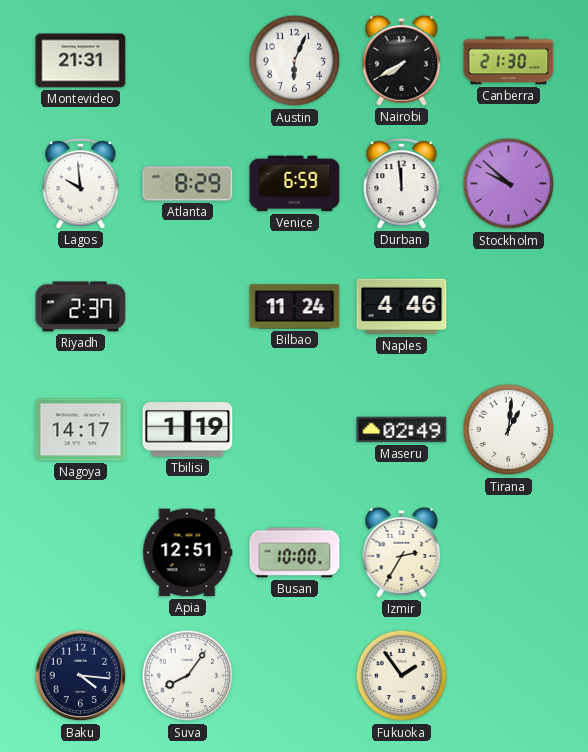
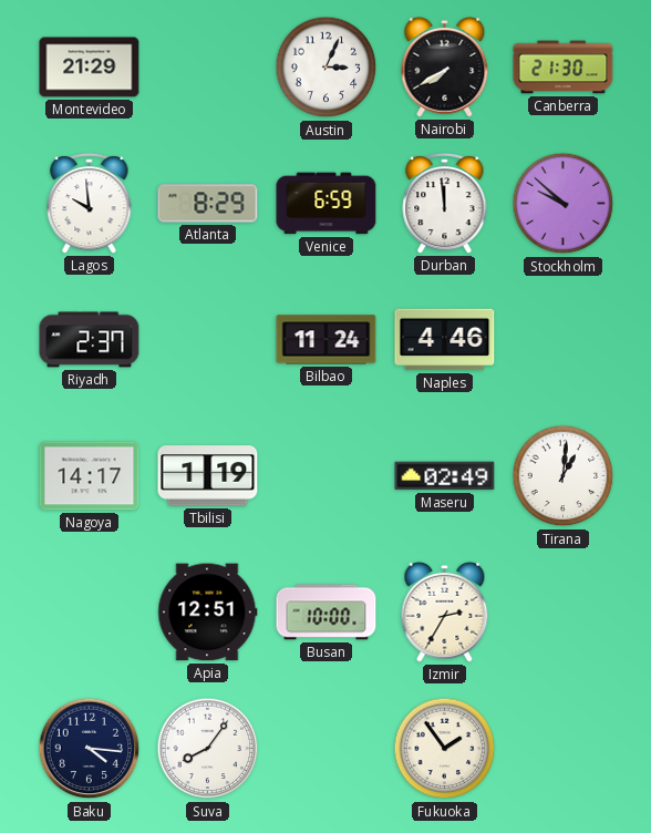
Montevideo: 21:31 -> 21:29 (90, 68)
Austin: 6:04 -> 3:04 (327, 68)
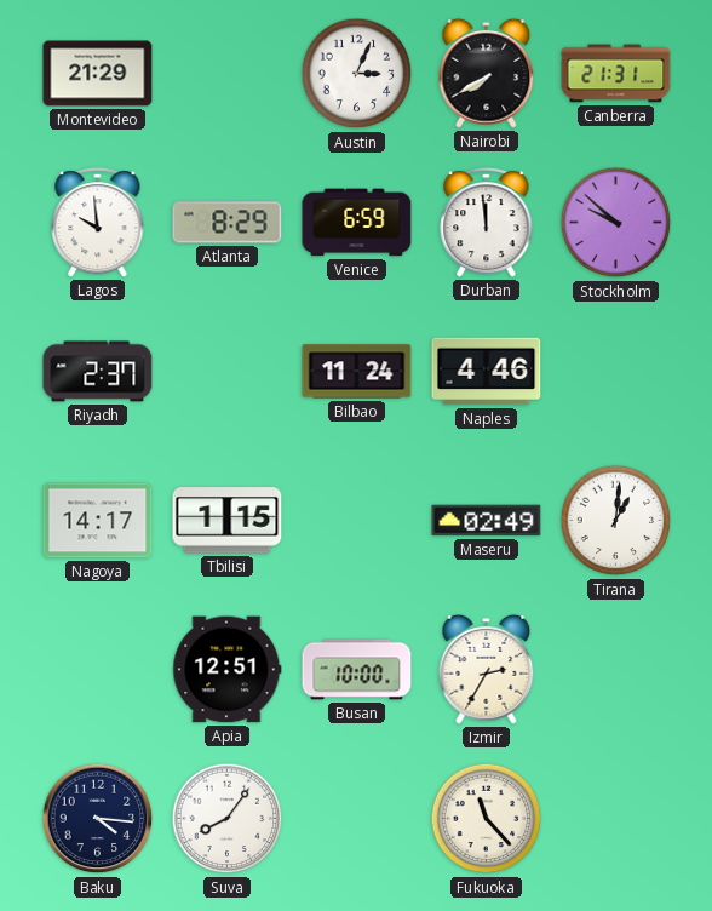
Canberra: 21:30 -> 21:31 (616, 74)
Tbilisi: 1:19 -> 1:15 (228, 521)
Fukuoka: 1:54 -> 11:23 (487, 819)
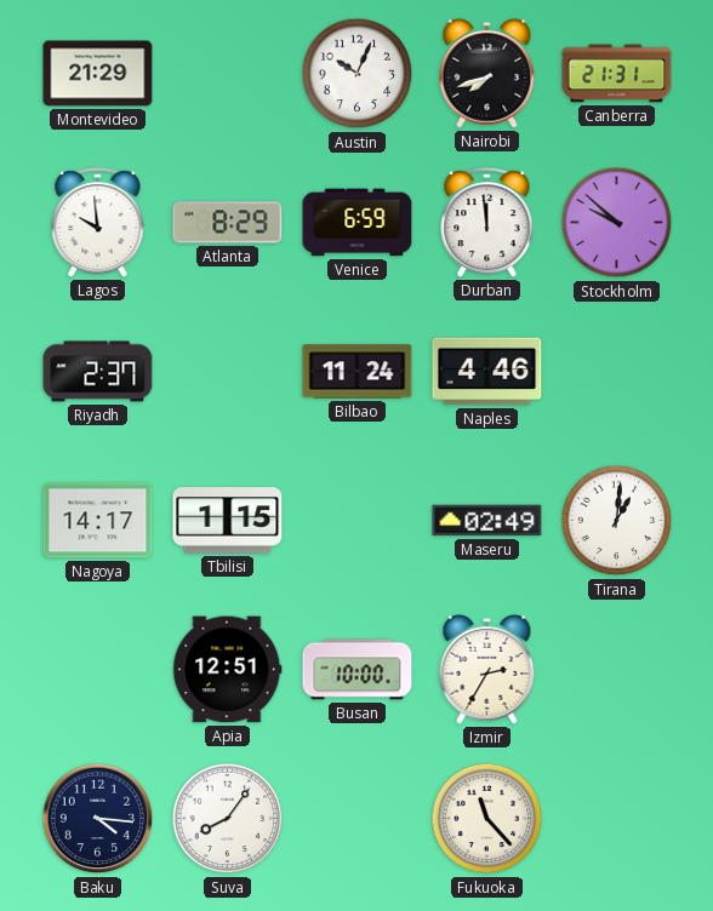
Austin: 3:04 -> 10:04 (358, 74)
Nairobi: 7:40 -> 7:42 (487, 73)
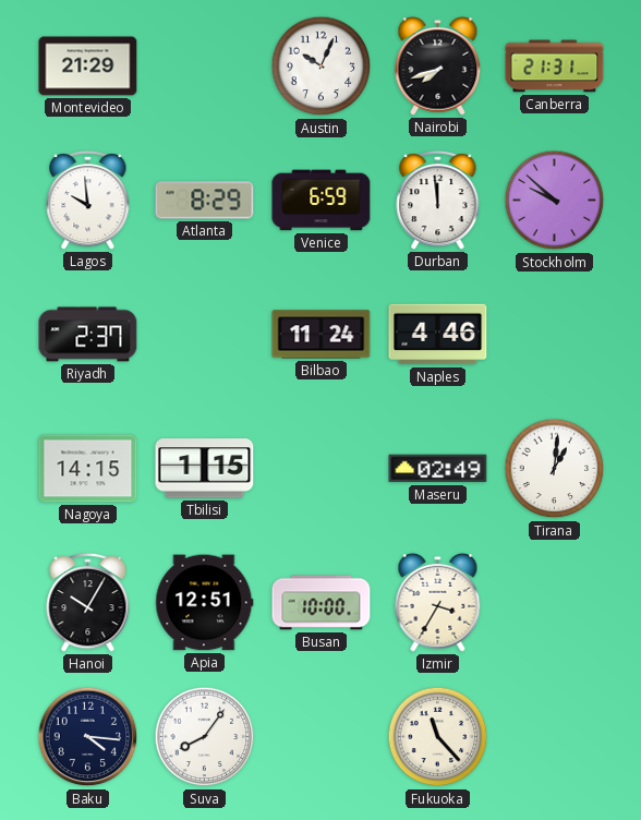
Nagoya: 14:17 -> 14:15 (88, 469)
Hanoi: none -> 10:05 (88, 603)
Izmir: 2:35 -> 3:35 (438, 602)
